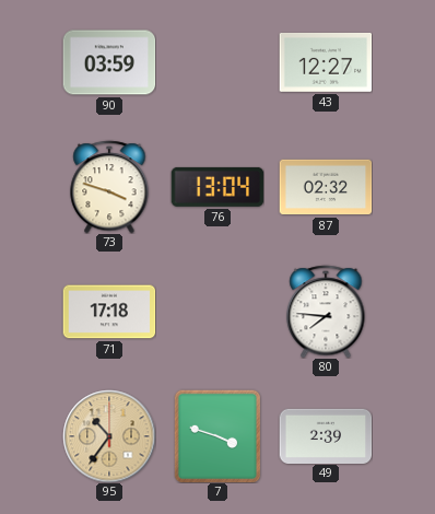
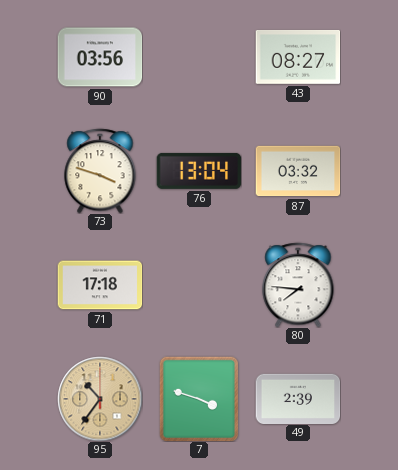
90: 03:59 -> 03:56 (100, 57)
43: 12:27 -> 08:27 (298, 57)
87: 02:32 -> 03:32 (298, 171)
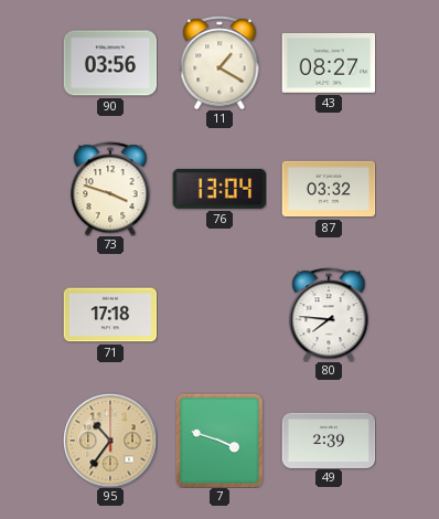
11: none -> 1:20 (219, 63)
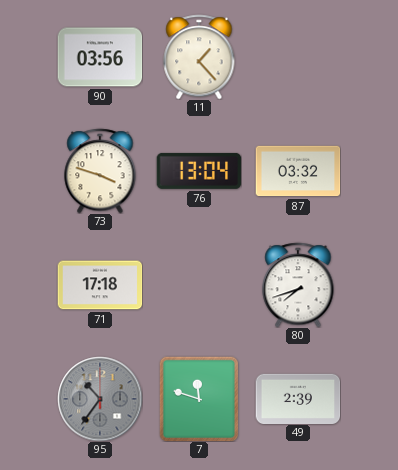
11: 1:20 -> 1:23 (199, 57)
43: 08:27 -> none (329, 63)
80: 7:46 -> 7:42 (298, 285)
95 dial: champagne -> grey (100, 399)
7: 3:48 -> 11:48 (199, 399)
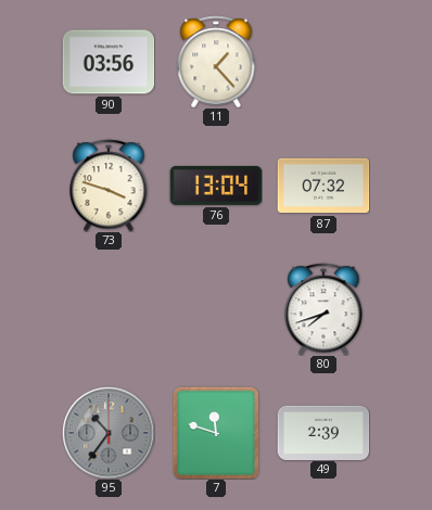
87: 03:32 -> 07:32 (323, 186)
71: 17:18 -> none (100, 285)
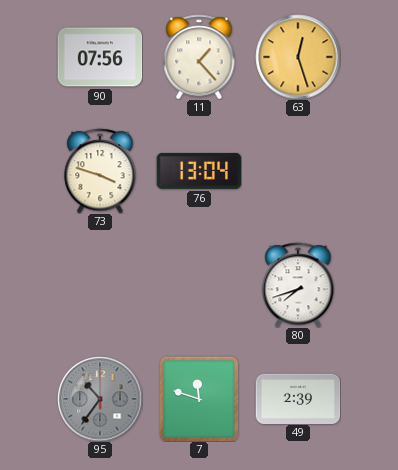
90: 03:56 -> 07:56 (100, 57)
63: none -> 12:27 (298, 57)
87: 07:32 -> none (323, 186)
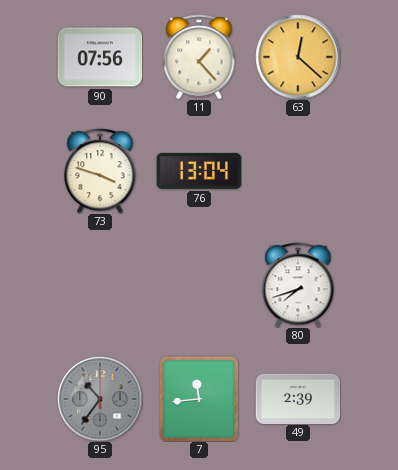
63: 12:27 -> 12:22 (298, 57)
7: 11:48 -> 11:44 (199, 399)
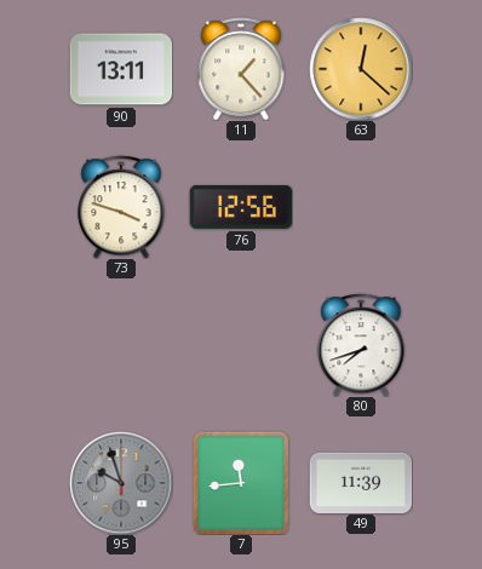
90: 07:56 -> 13:11 (121, 69)
76: 13:04 -> 12:56 (241, 207)
95: 10:36 -> 9:57 (121, 483)
49: 2:39 -> 11:39 (361, 482)
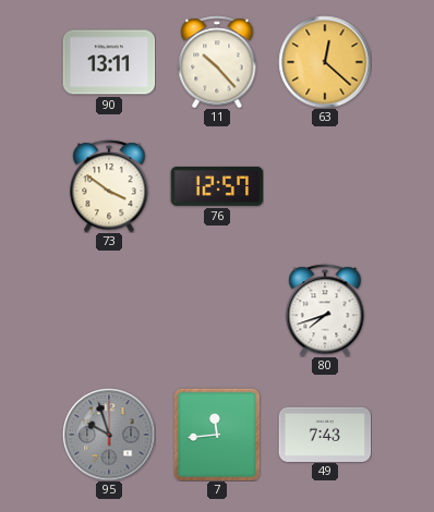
11: 1:23 -> 10:23 (217, 62)
73: 3:48 -> 3:51 (109, 186)
76: 12:56 -> 12:57 (217, 186)
49: 11:39 -> 7:43 (325, 434)
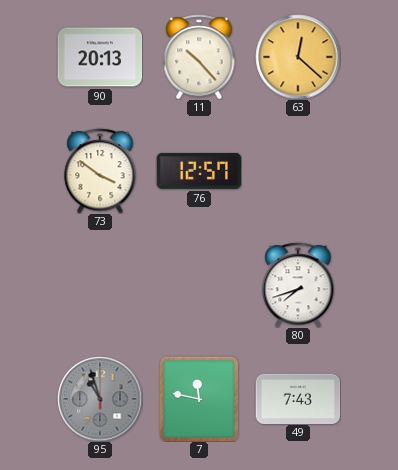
90: 13:11 -> 20:13 (100, 57)
95: 9:57 -> 10:57 (100, 399)
7: 11:44 -> 11:47 (199, 399)
